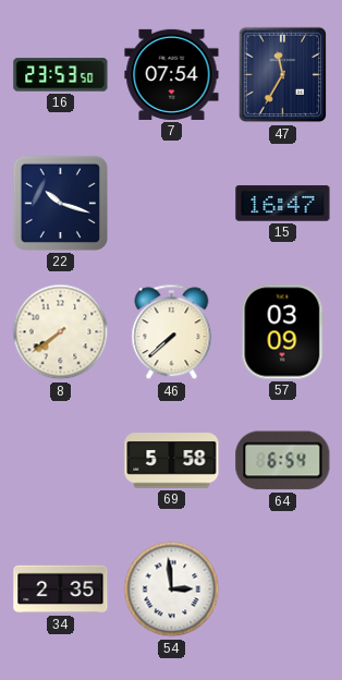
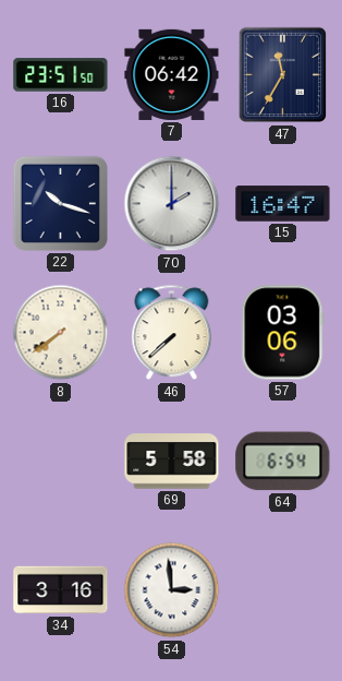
16: 23:53 -> 23:51 (61, 75)
7: 07:54 -> 06:42 (172, 74)
70: none -> 2:00 (172, 204)
57: 03:09 -> 03:06 (283, 333)
34: 2:35 -> 3:16 (61, 590)
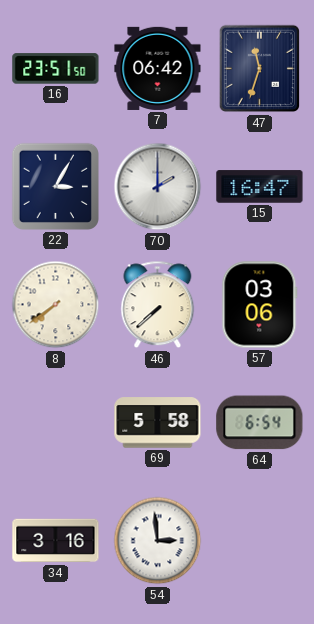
47: 11:35 -> 11:33 (259, 69)
22: 10:18 -> 3:05 (55, 186)
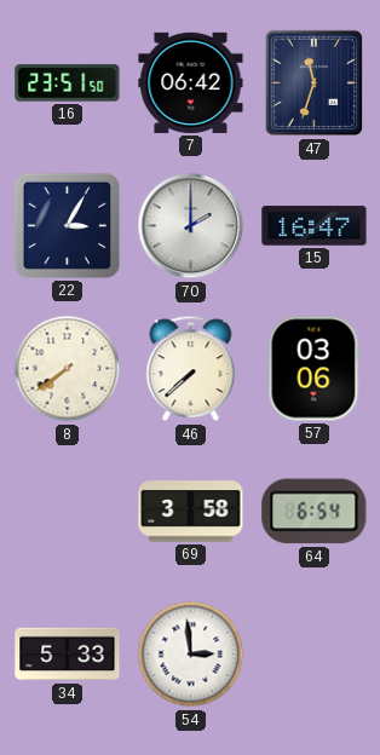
69: 5:58 -> 3:58 (191, 512)
34: 3:16 -> 5:33 (68, 655)
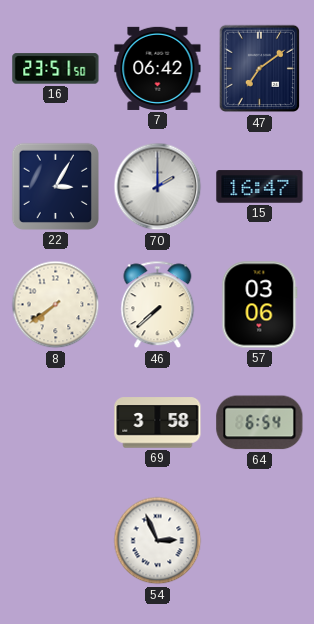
47: 11:33 -> 7:09 (259, 69)
34: 5:33 -> none (68, 655)
54: 2:59 -> 2:56 (158, 541)
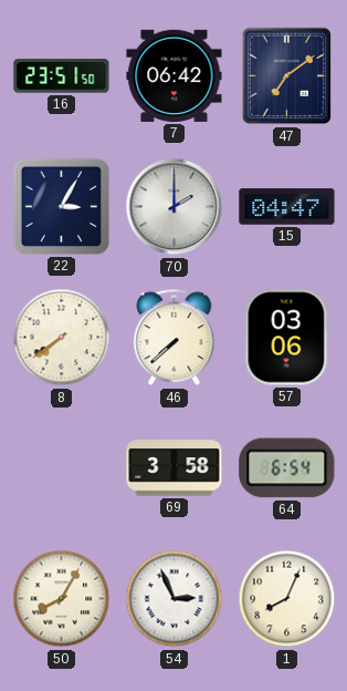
15: 16:47 -> 04:47 (287, 207)
50: none -> 8:05 (62, 599)
1: none -> 8:04 (287, 599)
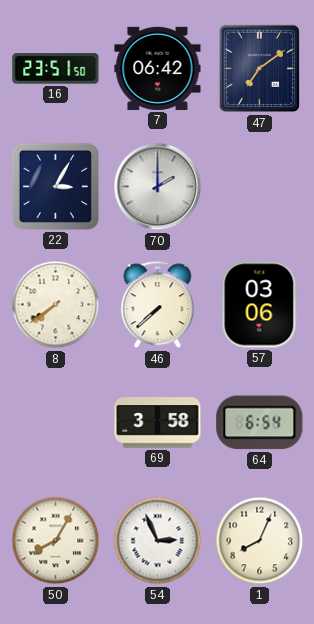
15: 04:47 -> none (287, 207)
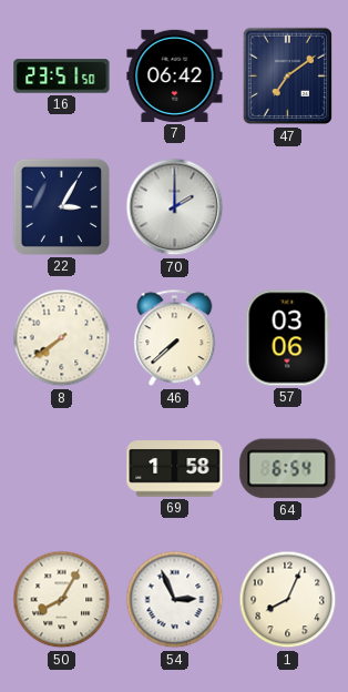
69: 3:58 -> 1:58 (175, 469)
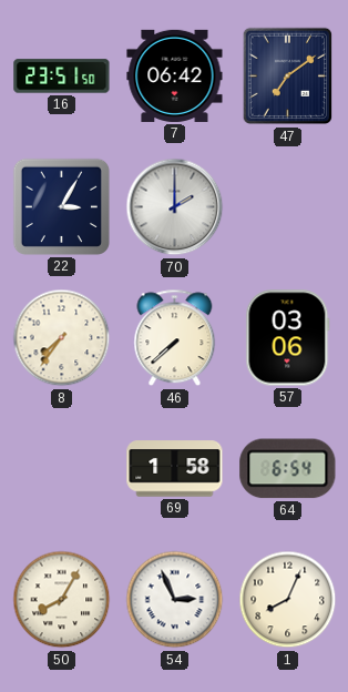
8: 7:39 -> 7:36 (62, 338)
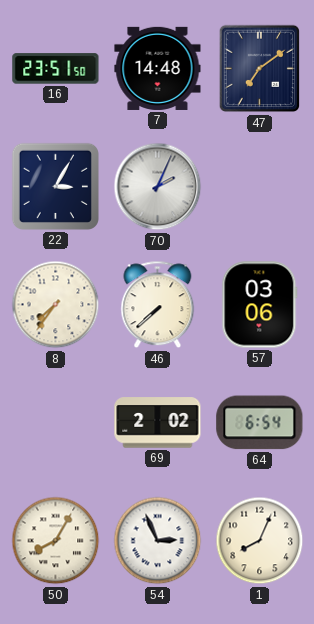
7: 06:42 -> 14:48 (158, 68)
70: 2:00 -> 2:04 (158, 187)
69: 1:58 -> 2:02 (158, 423)
